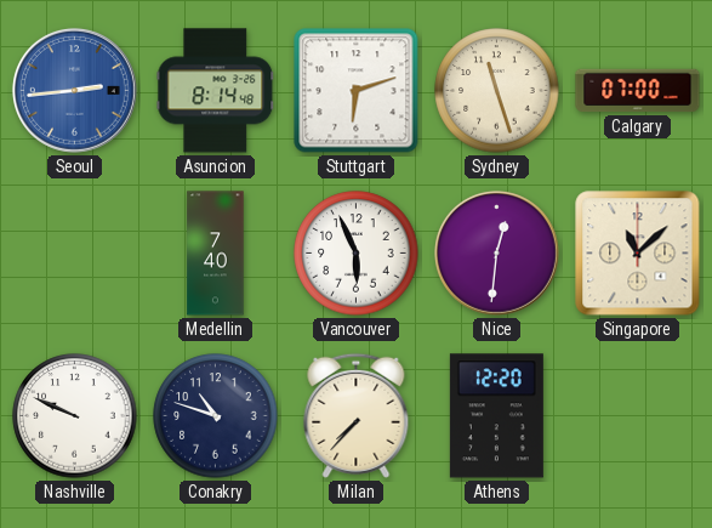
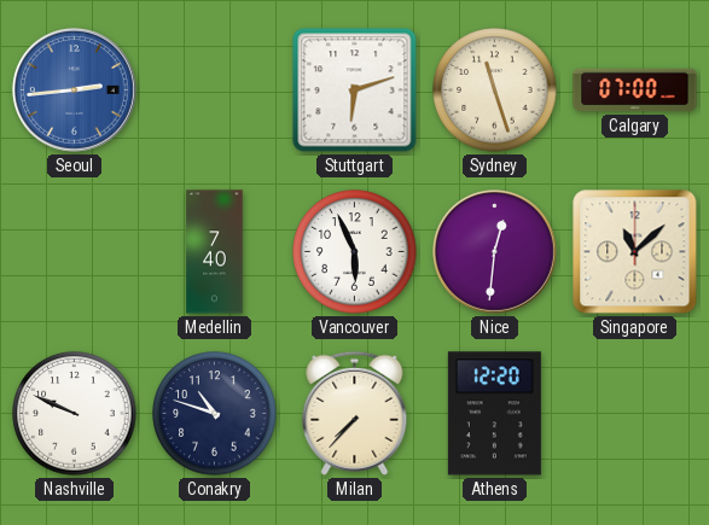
Asuncion: 8:14 -> none (216, 91)
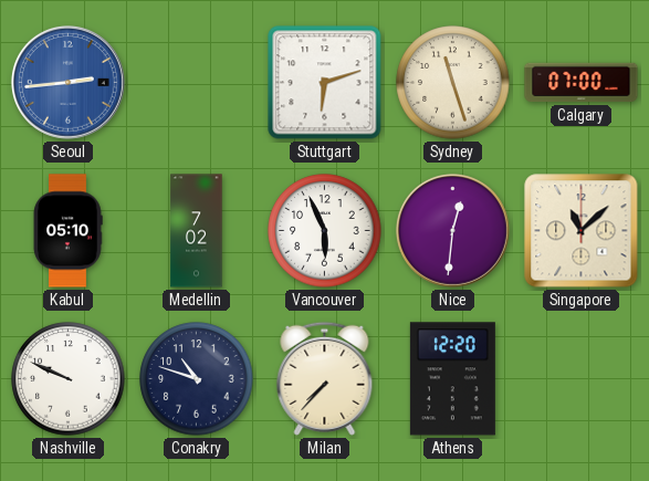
Kabul: none -> 05:10 (67, 231)
Medellin: 7:40 -> 7:02 (197, 231)
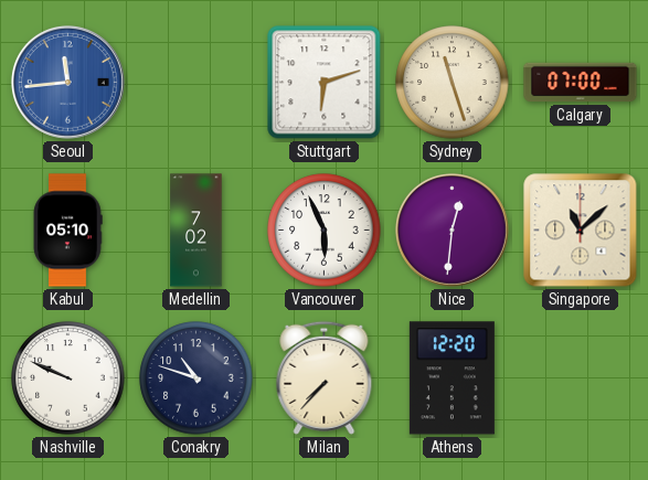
Seoul: 2:44 -> 11:44 (67, 82)
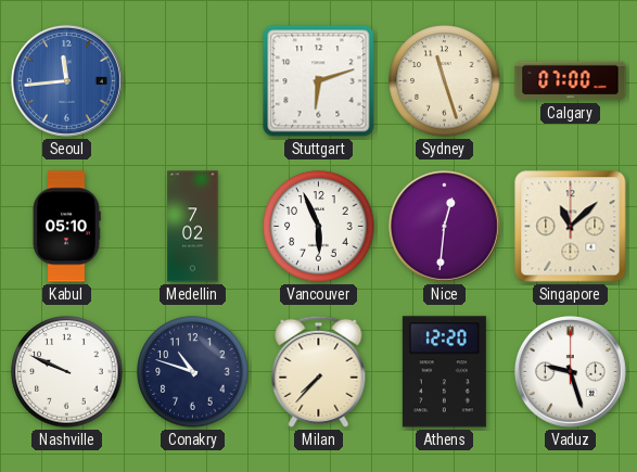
Vaduz: none -> 9:27 (570, 371)
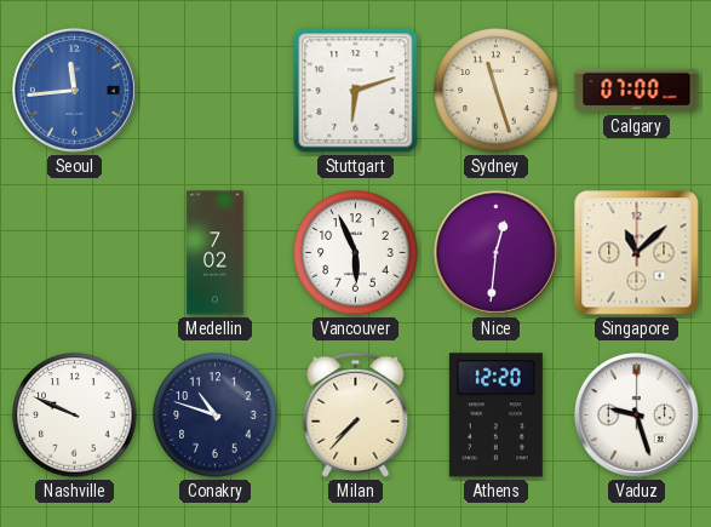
Kabul: 05:10 -> none (66, 227)
